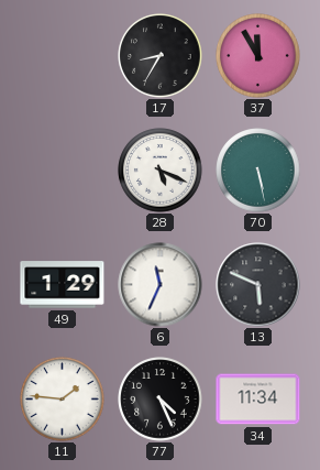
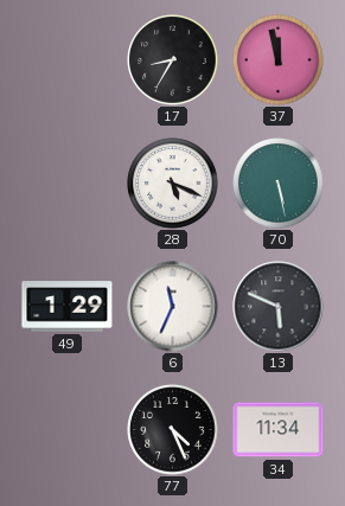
37: 11:55 -> 11:58 (279, 60)
11: 1:46 -> none (63, 400)
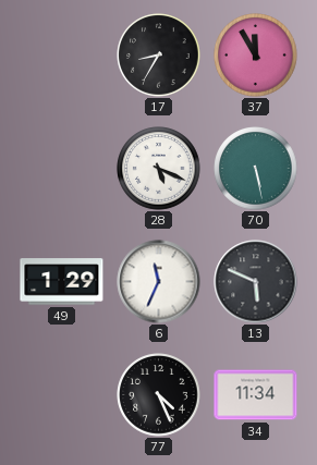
37: 11:58 -> 11:55 (256, 56)
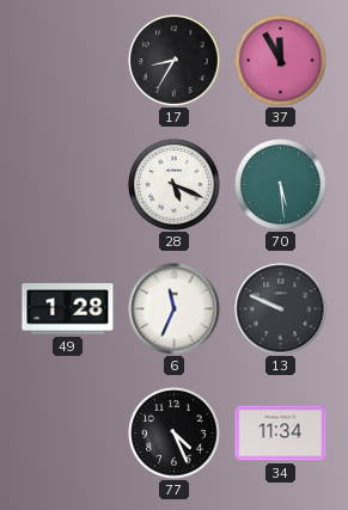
70: 5:28 -> 5:29 (281, 185)
49: 1:29 -> 1:28 (68, 309)
13: 5:49 -> 9:49 (281, 309)
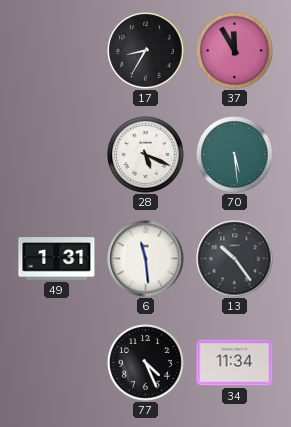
49: 1:28 -> 1:31 (57, 259)
6: 11:34 -> 11:29 (146, 259)
13: 9:49 -> 10:24 (235, 259)
